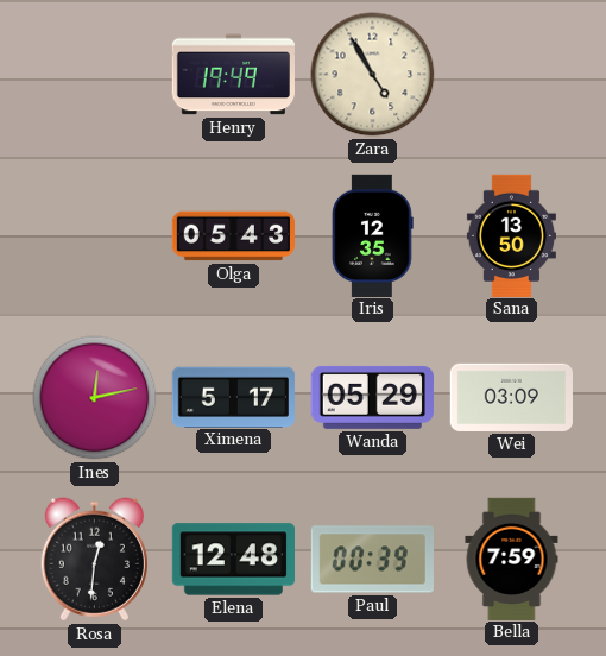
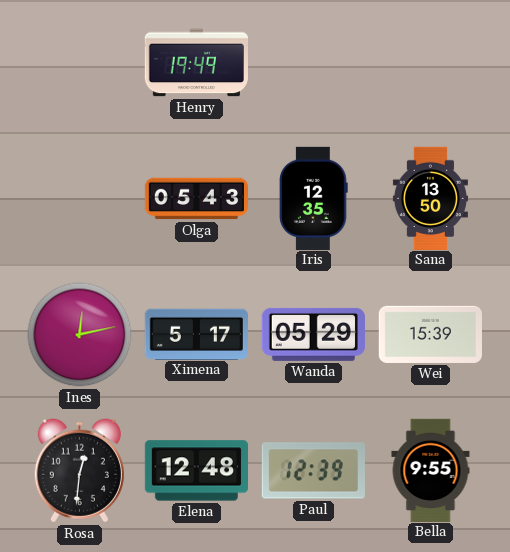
Zara: 4:55 -> none (373, 75)
Wei: 03:09 -> 15:39 (430, 334)
Paul: 00:39 -> 12:39 (313, 471)
Bella: 7:59 -> 9:55 (431, 470)
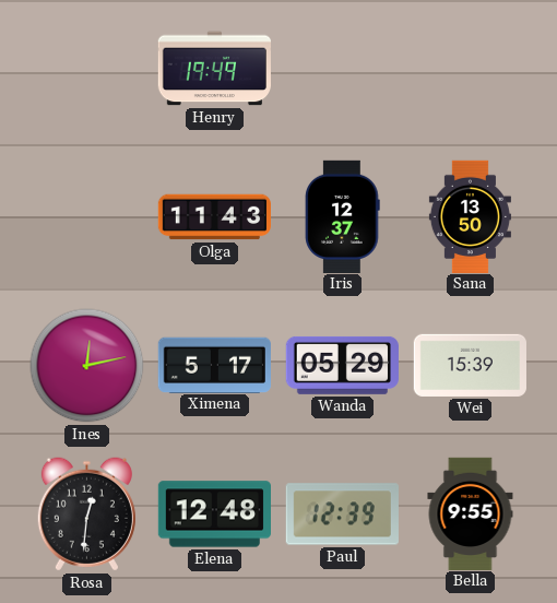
Olga: 05:43 -> 11:43 (214, 217)
Iris: 12:35 -> 12:37 (343, 216)
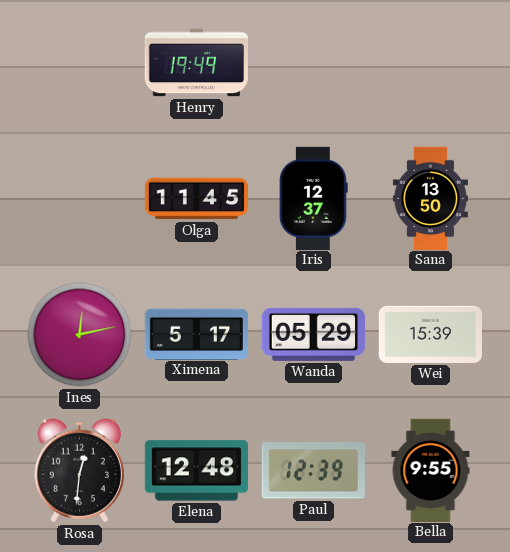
Olga: 11:43 -> 11:45 (196, 199)
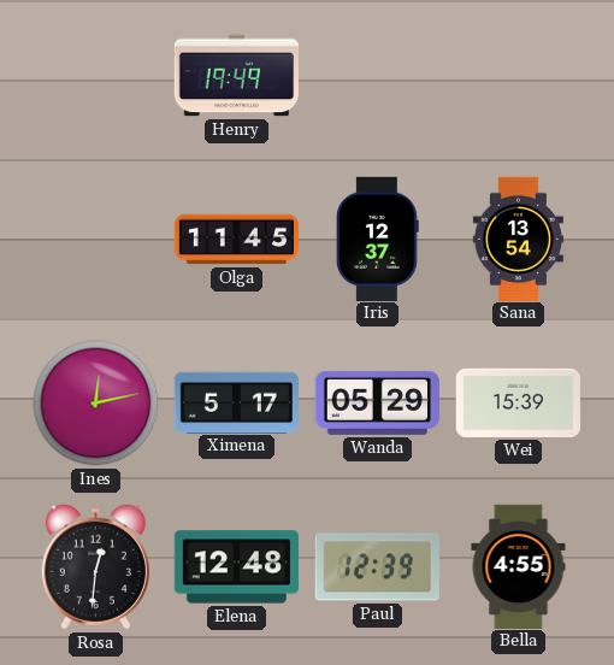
Sana: 13:50 -> 13:54 (518, 239)
Bella: 9:55 -> 4:55 (519, 566)
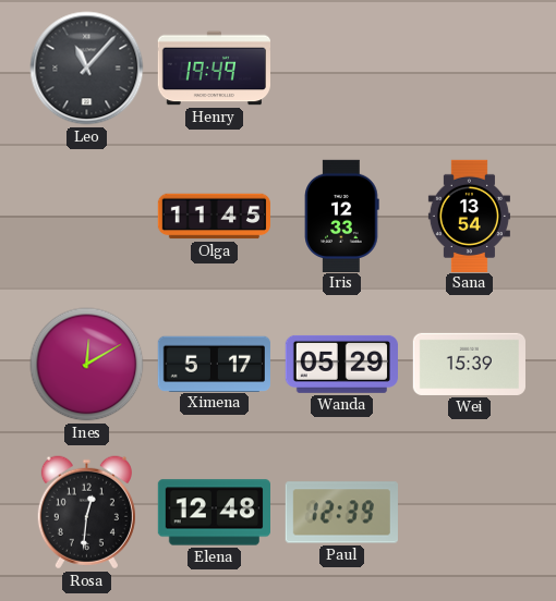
Leo: none -> 11:07 (87, 69)
Iris: 12:37 -> 12:33 (342, 216)
Ines: 12:13 -> 12:10 (87, 365)
Bella: 4:55 -> none (519, 566)
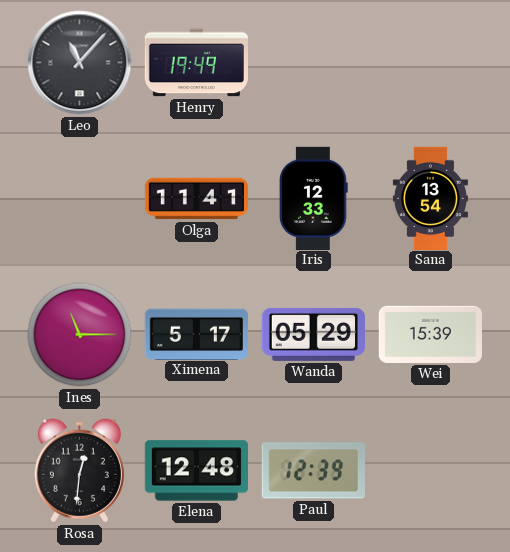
Olga: 11:45 -> 11:41 (196, 199)
Ines: 12:10 -> 11:15 (80, 335)
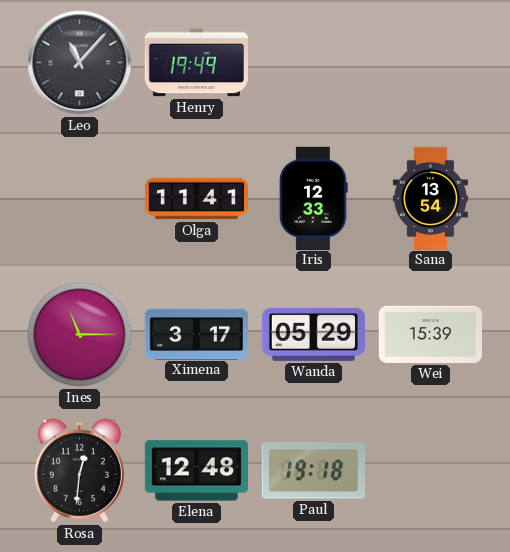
Ximena: 5:17 -> 3:17 (196, 334)
Paul: 12:39 -> 19:18 (313, 471)
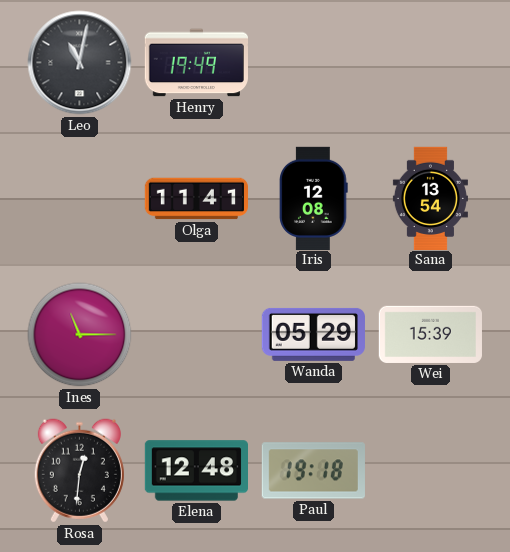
Leo: 11:07 -> 11:02 (80, 63)
Iris: 12:33 -> 12:08 (314, 198)
Ximena: 3:17 -> none (196, 334)
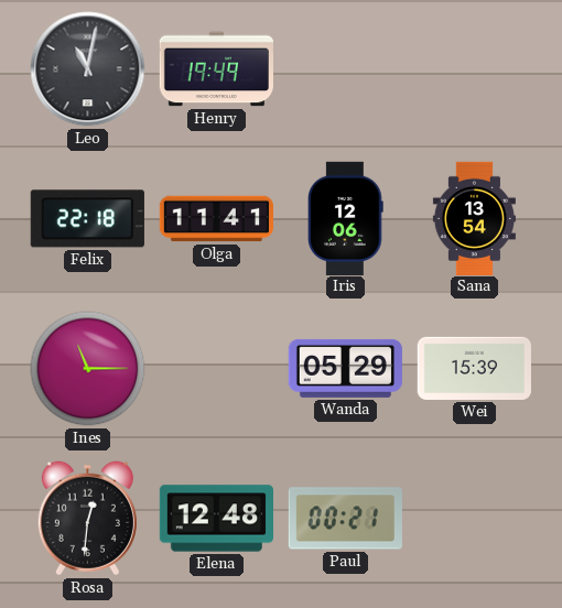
Felix: none -> 22:18 (87, 219)
Iris: 12:08 -> 12:06 (346, 218)
Paul: 19:18 -> 00:21 (345, 519)
